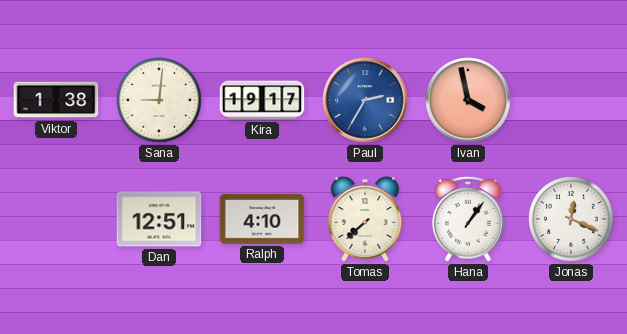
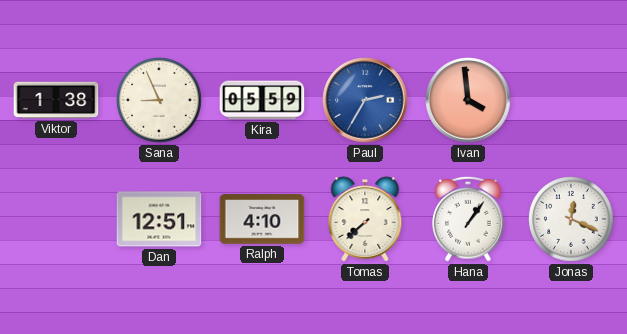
Sana: 9:01 -> 8:56 (159, 100)
Kira: 19:17 -> 05:59 (262, 100)
Ivan: 3:58 -> 3:59 (468, 100)
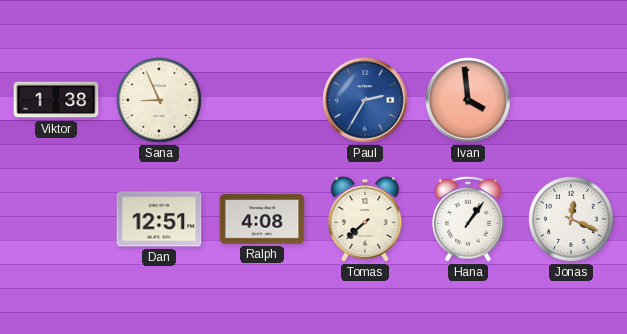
Kira: 05:59 -> none (262, 100)
Ralph: 4:10 -> 4:08 (262, 219)
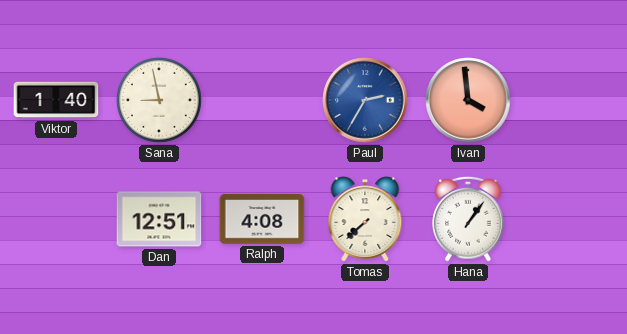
Viktor: 1:38 -> 1:40 (56, 100)
Sana: 8:56 -> 8:58 (159, 100)
Jonas: 12:19 -> none (571, 219)
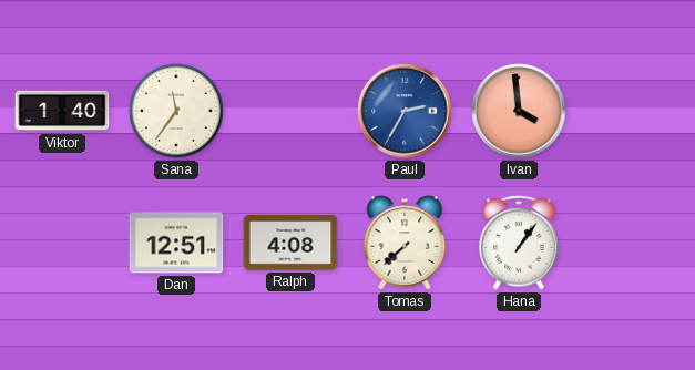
Sana: 8:58 -> 11:36 (176, 111)
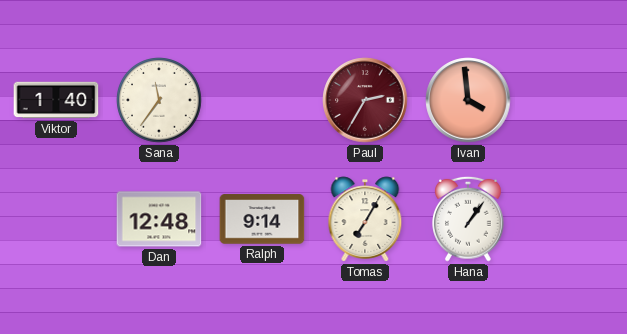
Paul dial: blue -> burgundy (365, 100)
Dan: 12:51 -> 12:48 (159, 219)
Ralph: 4:08 -> 9:14 (262, 219)
Tomas: 7:38 -> 7:05 (365, 219)
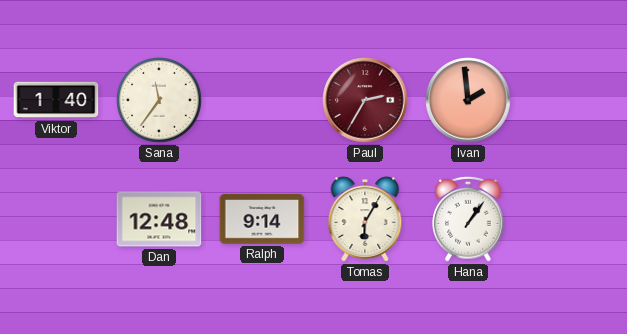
Ivan: 3:59 -> 1:59 (468, 100)
Tomas: 7:05 -> 6:05 (365, 219)
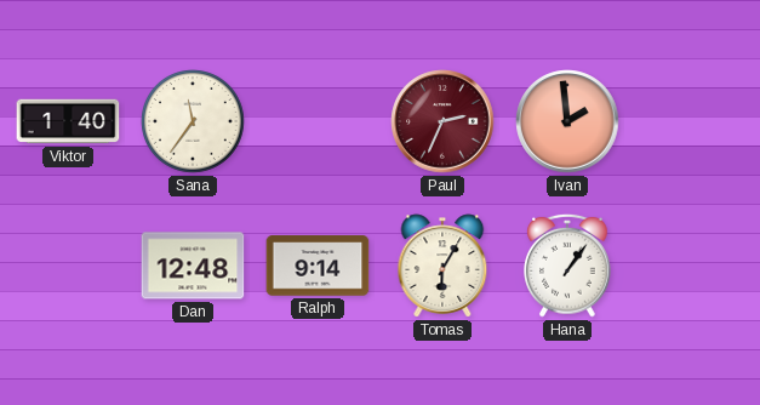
Paul: 2:35 -> 2:34 (442, 121)
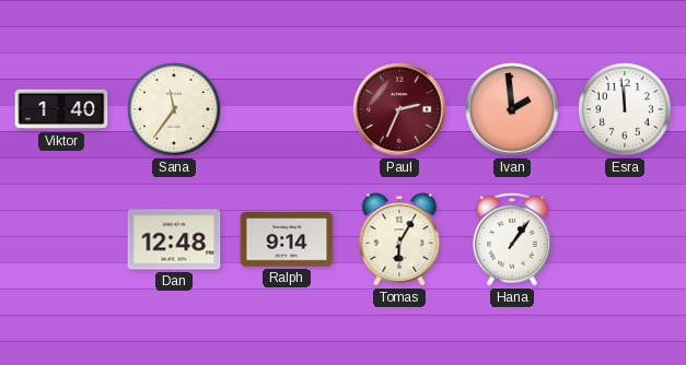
Esra: none -> 11:59 (625, 109)
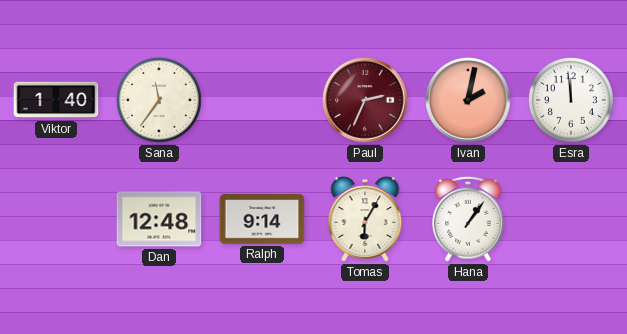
Ivan: 1:59 -> 2:02 (468, 100)
